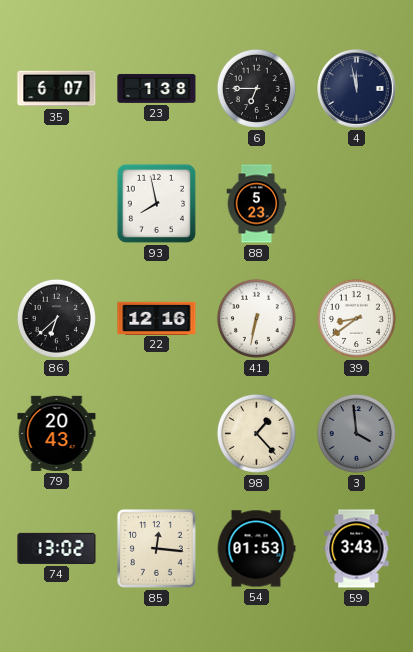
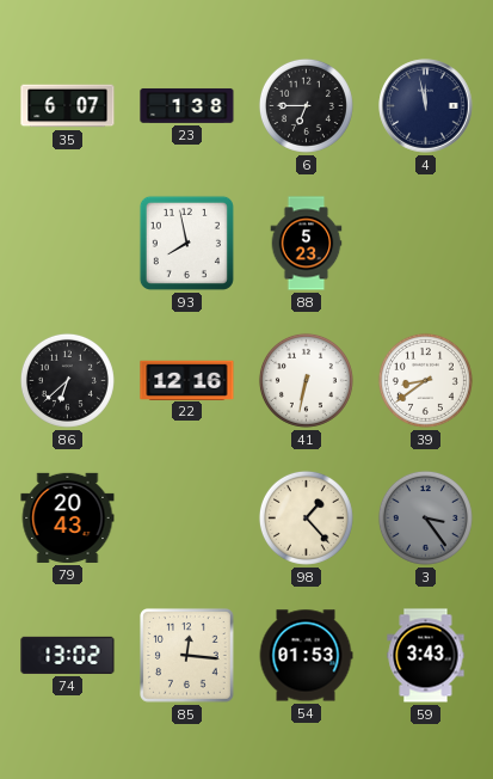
3: 3:59 -> 3:24 (425, 517)
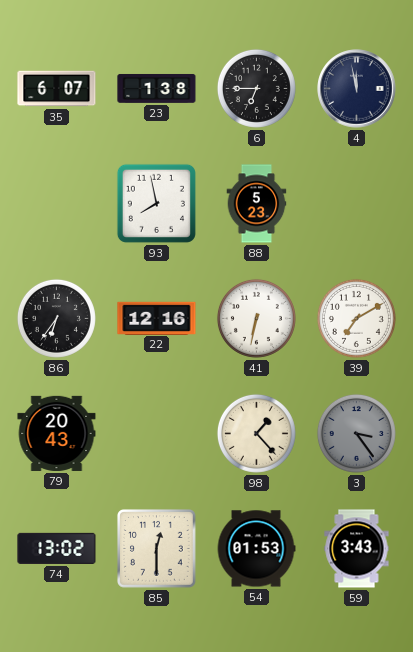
86: 6:38 -> 6:36 (56, 318)
39: 8:39 -> 7:10 (356, 318)
85: 12:16 -> 12:30 (157, 549)
